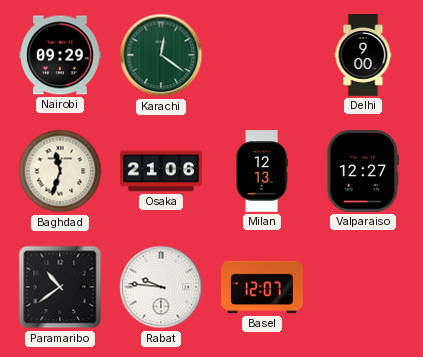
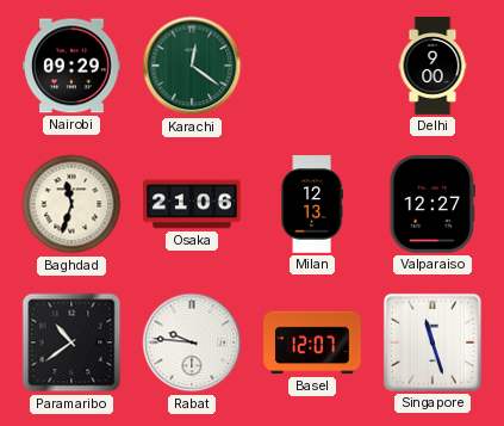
Singapore: none -> 11:27 (433, 342)
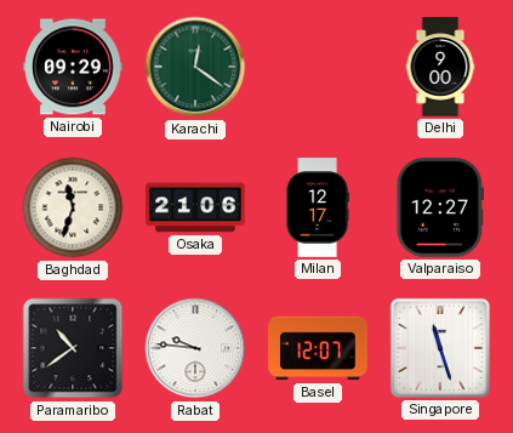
Milan: 12:13 -> 12:17 (318, 207)
